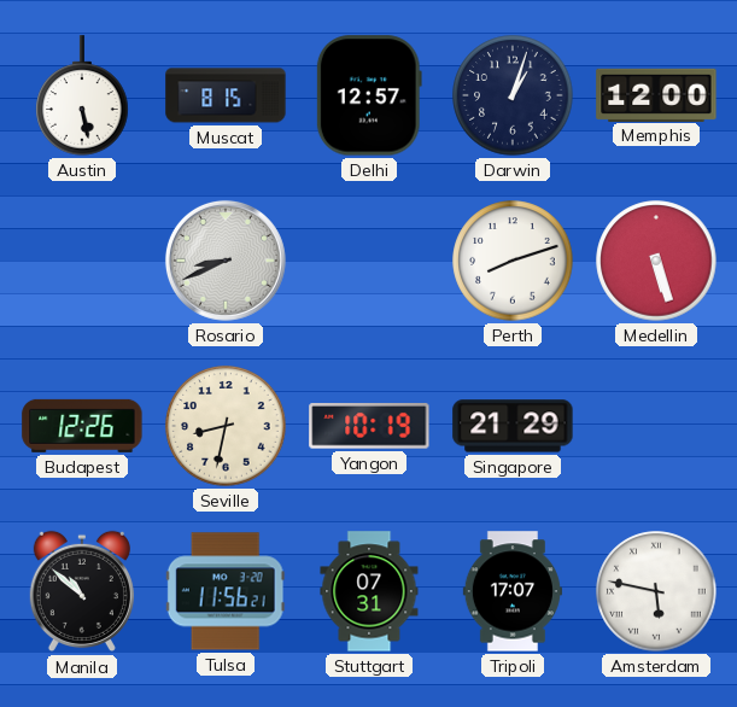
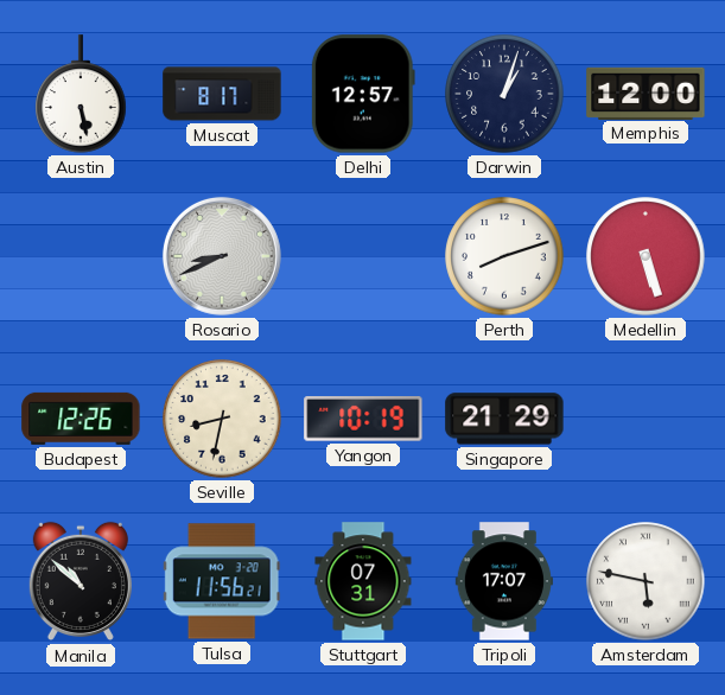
Muscat: 8:15 -> 8:17 (222, 94)
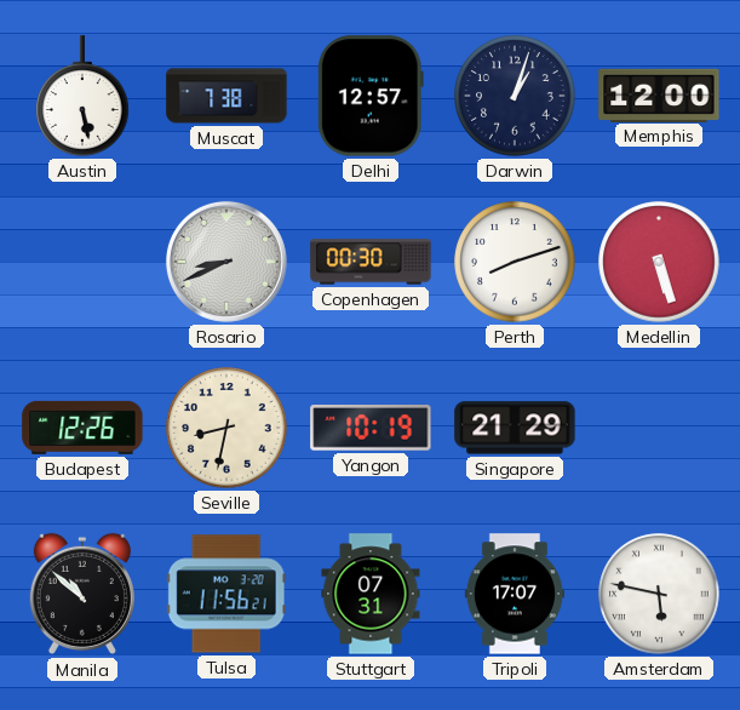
Muscat: 8:17 -> 7:38 (226, 96)
Copenhagen: none -> 00:30 (371, 262)
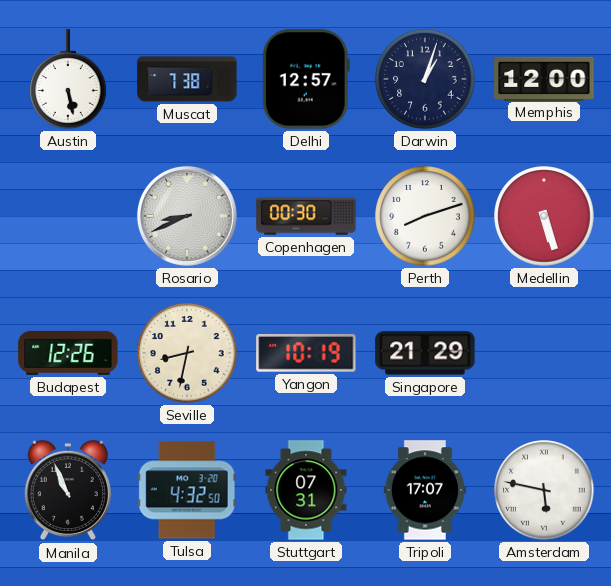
Manila: 10:52 -> 10:56 (68, 490)
Tulsa: 11:56 -> 4:32 (187, 490)
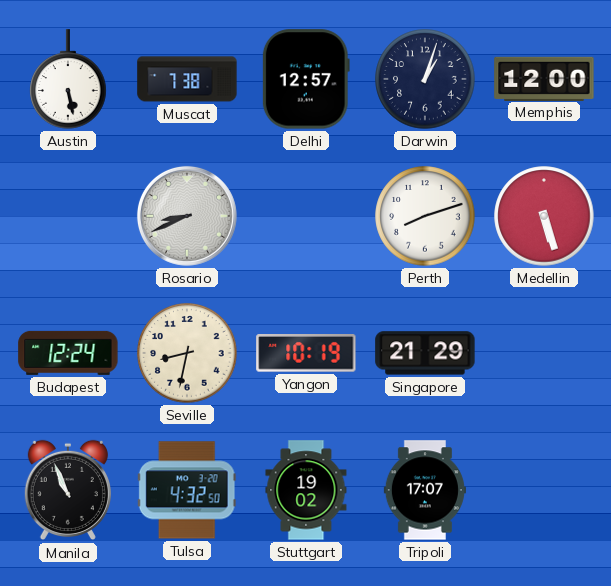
Copenhagen: 00:30 -> none (306, 216)
Budapest: 12:26 -> 12:24 (68, 353)
Stuttgart: 07:31 -> 19:02 (306, 490)
Amsterdam: 5:47 -> none (544, 490)
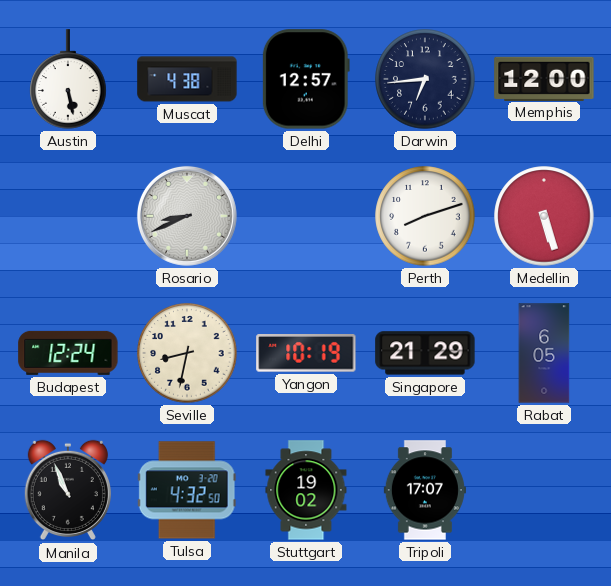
Muscat: 7:38 -> 4:38 (187, 79)
Darwin: 1:03 -> 6:44 (425, 79)
Rabat: none -> 6:05 (544, 353)
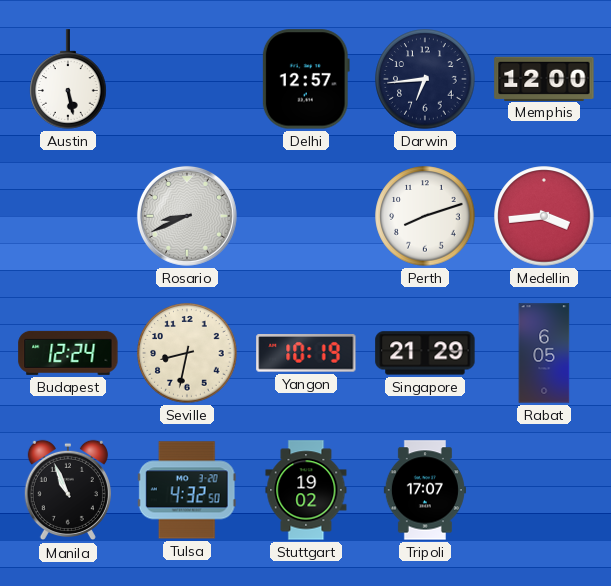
Muscat: 4:38 -> none (187, 79)
Medellin: 5:27 -> 3:44 (544, 216)
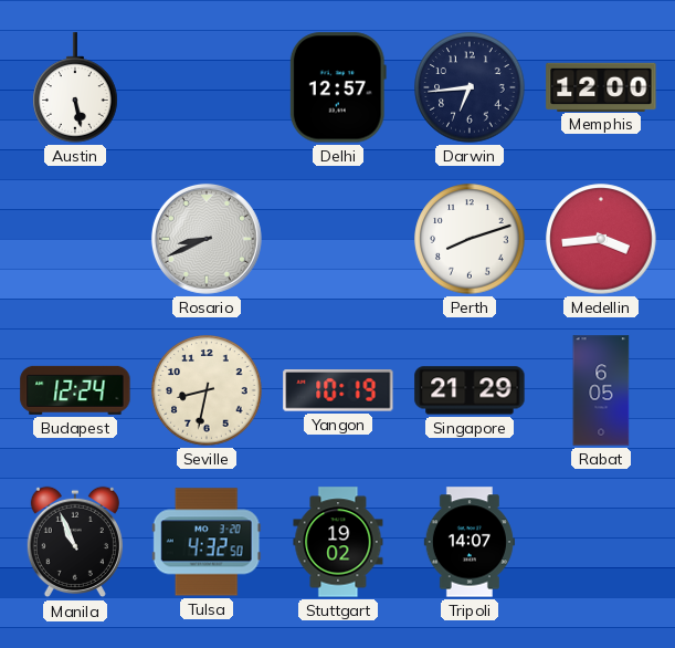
Tripoli: 17:07 -> 14:07 (470, 542)
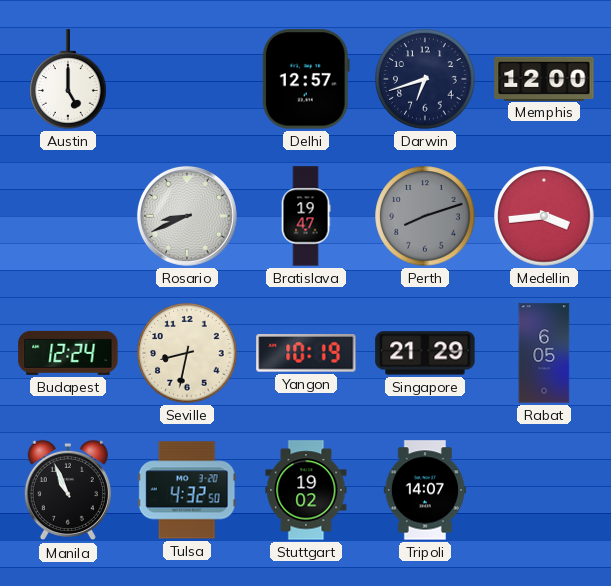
Austin: 5:28 -> 5:00 (68, 79)
Darwin: 6:44 -> 6:42 (425, 79)
Bratislava: none -> 19:47 (306, 216)
Perth dial: white -> grey (425, 216)
